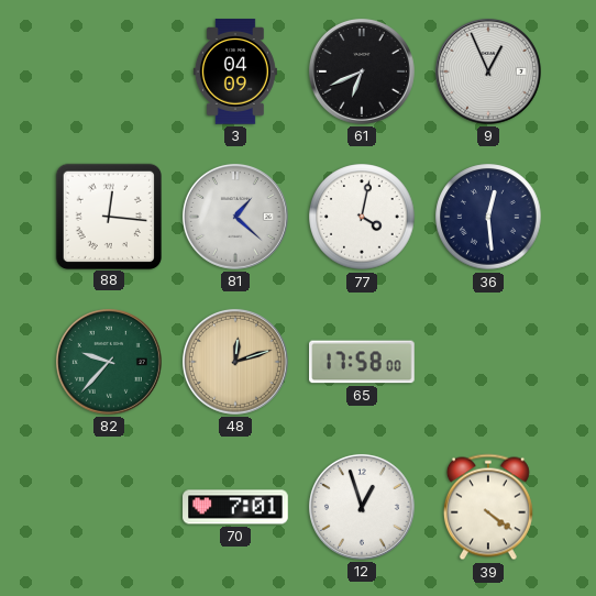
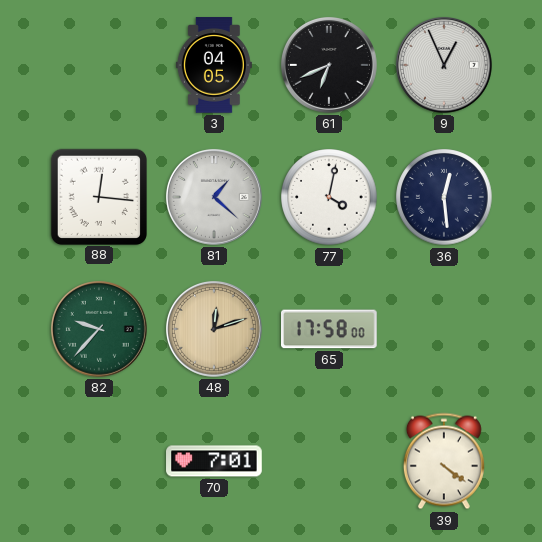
3: 04:09 -> 04:05 (214, 65)
12: 12:57 -> none (362, 507)
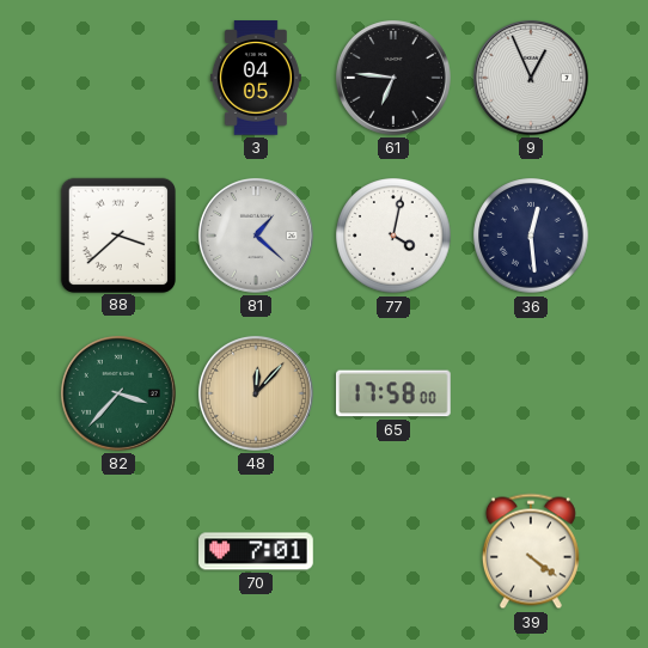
61: 6:41 -> 6:46 (393, 78)
88: 12:16 -> 3:38 (117, 234)
82: 9:37 -> 3:37 (118, 393)
48: 12:12 -> 12:07 (256, 393)
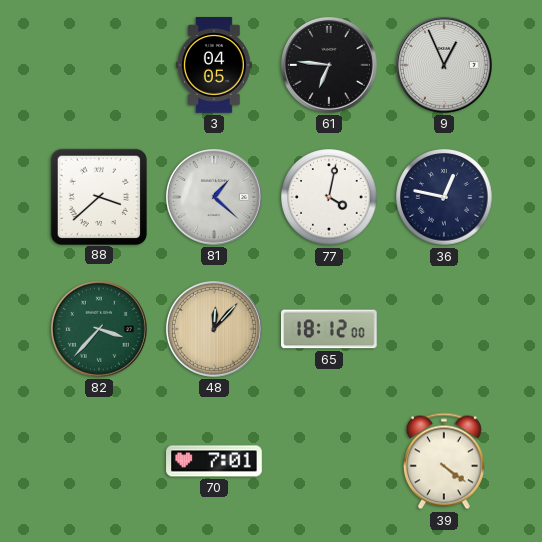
36: 12:29 -> 12:47 (444, 197)
65: 17:58 -> 18:12 (329, 329)
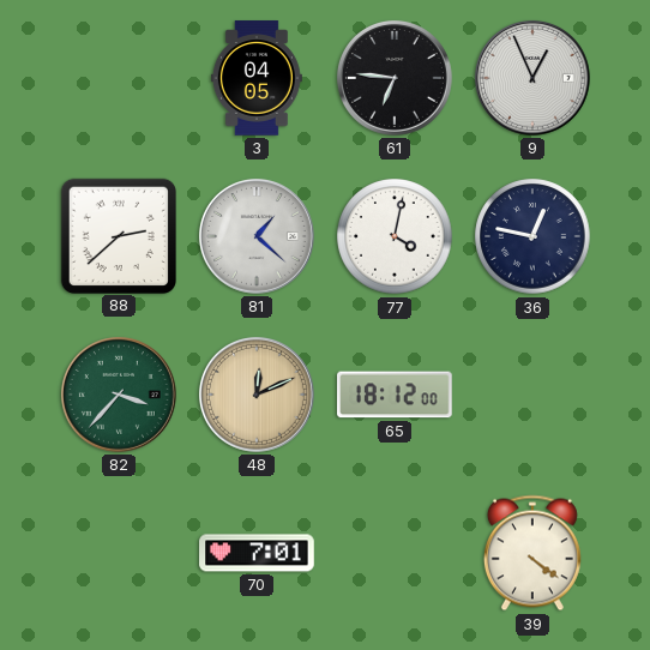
88: 3:38 -> 2:38 (118, 235)
48: 12:07 -> 12:11 (257, 395)
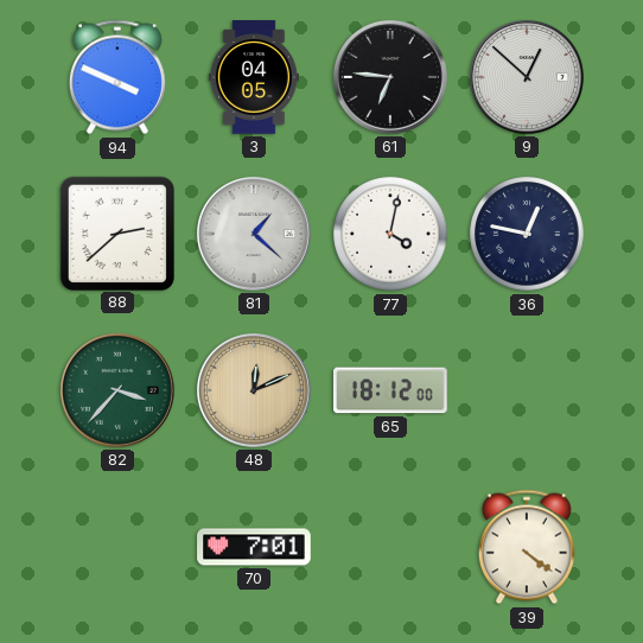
94: none -> 3:49 (117, 77)
9: 12:56 -> 12:52 (527, 77)
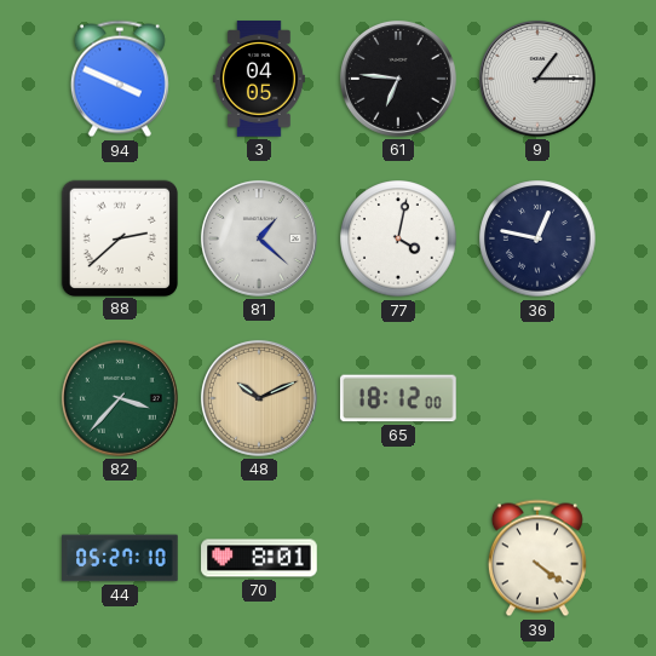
9: 12:52 -> 1:15 (537, 79)
48: 12:11 -> 10:11 (259, 398)
44: none -> 05:27 (120, 558)
70: 7:01 -> 8:01 (259, 558)
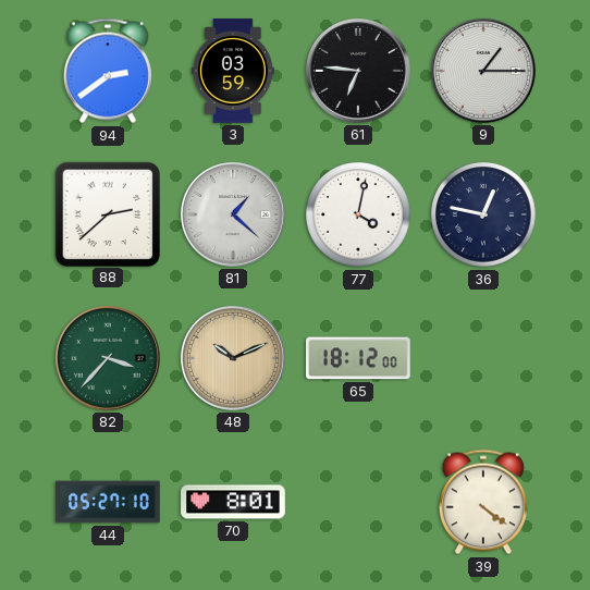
94: 3:49 -> 2:39 (108, 71)
3: 04:05 -> 03:59 (233, 71)
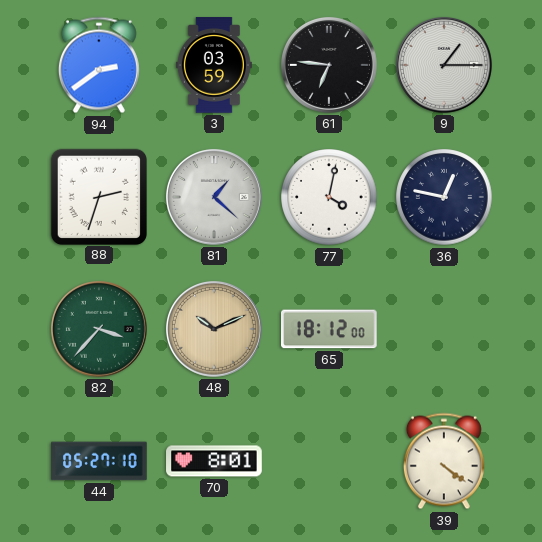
88: 2:38 -> 2:33 (98, 196)
